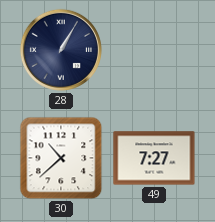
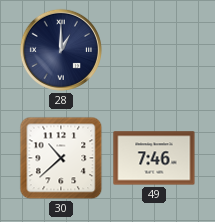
28: 1:05 -> 1:00 (61, 50)
49: 7:27 -> 7:46 (154, 158)
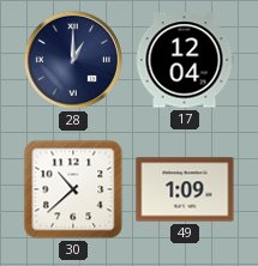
17: none -> 12:04 (185, 60)
49: 7:46 -> 1:09 (185, 189)
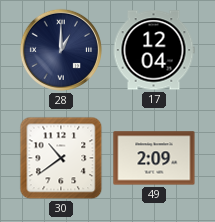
30: 10:38 -> 10:39 (61, 158)
49: 1:09 -> 2:09 (154, 158)
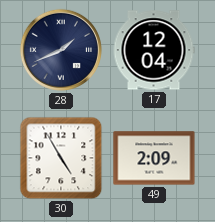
28: 1:00 -> 1:41 (61, 50)
30: 10:39 -> 4:55 (61, 158)
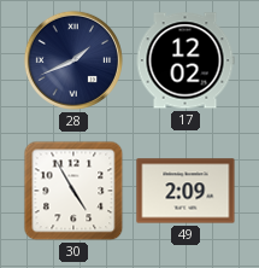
17: 12:04 -> 12:02 (186, 60)
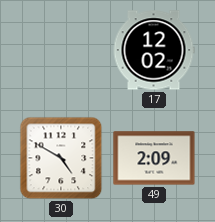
28: 1:41 -> none (73, 60)
30: 4:55 -> 4:50 (61, 158)
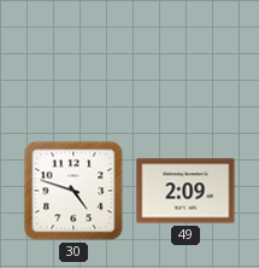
17: 12:02 -> none (154, 50)
30: 4:50 -> 4:48 (73, 191)
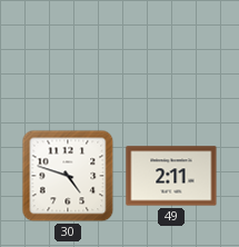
49: 2:09 -> 2:11 (171, 176)
